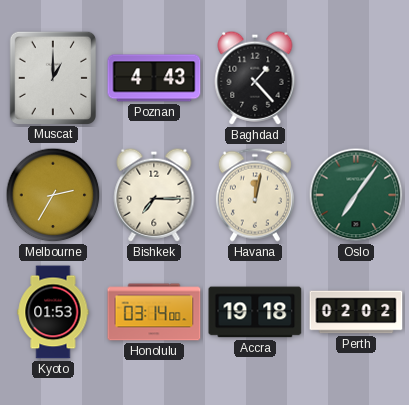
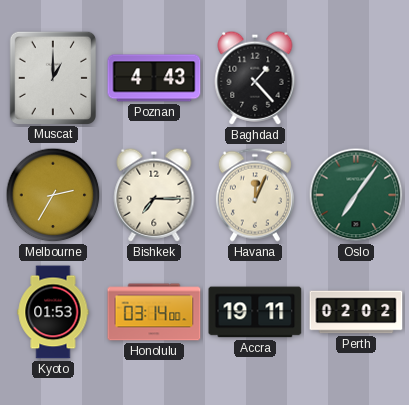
Havana: 12:02 -> 12:04 (255, 195)
Accra: 19:18 -> 19:11 (255, 312)
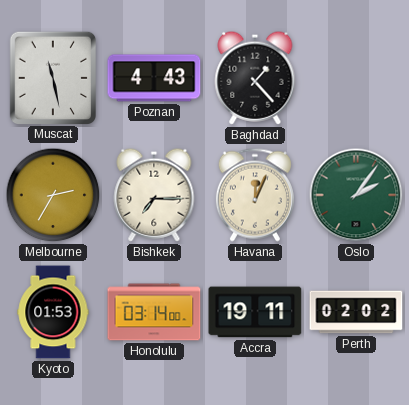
Muscat: 1:00 -> 11:28 (52, 77)
Oslo: 7:06 -> 2:06 (356, 195)
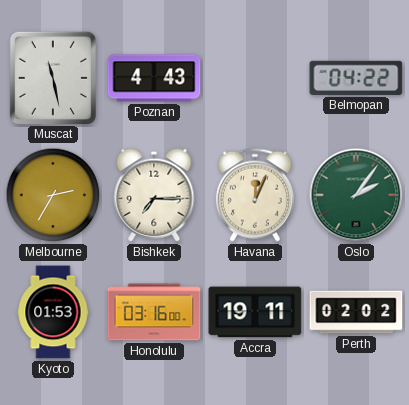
Baghdad: 1:23 -> none (255, 78)
Belmopan: none -> 04:22 (356, 78)
Honolulu: 03:14 -> 03:16 (154, 312)
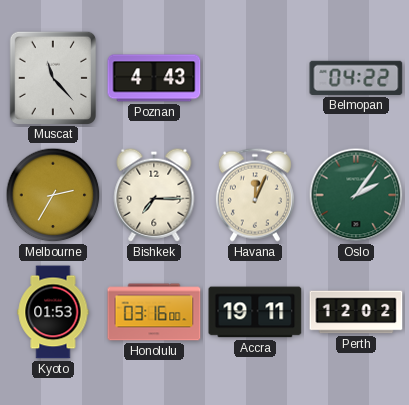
Muscat: 11:28 -> 11:23 (52, 77)
Perth: 02:02 -> 12:02 (356, 312)
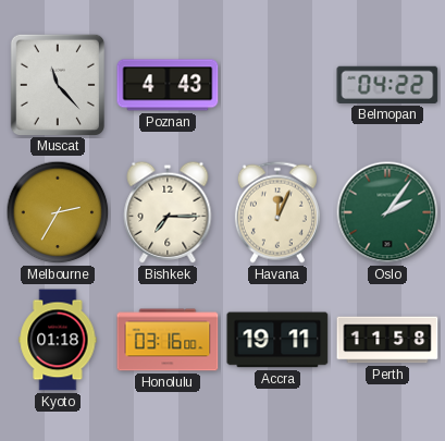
Kyoto: 01:53 -> 01:18 (58, 340)
Perth: 12:02 -> 11:58 (387, 340)
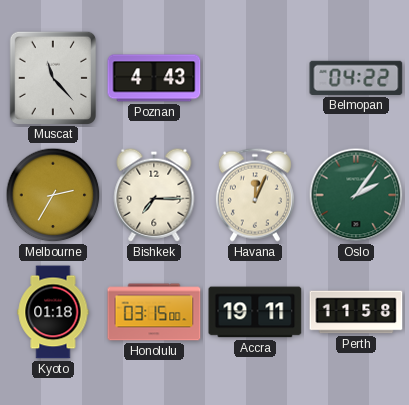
Honolulu: 03:16 -> 03:15 (154, 312)
